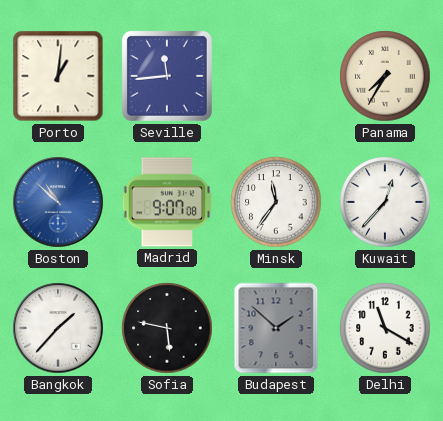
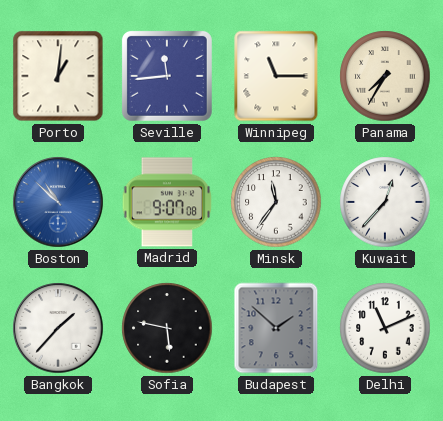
Winnipeg: none -> 11:15 (276, 76)
Delhi: 11:20 -> 11:11 (385, 328)
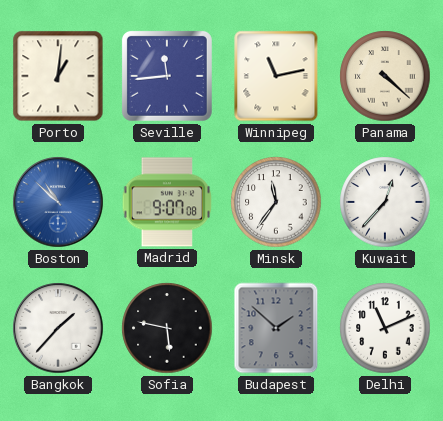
Winnipeg: 11:15 -> 11:13 (276, 76)
Panama: 7:35 -> 4:22 (385, 76)
